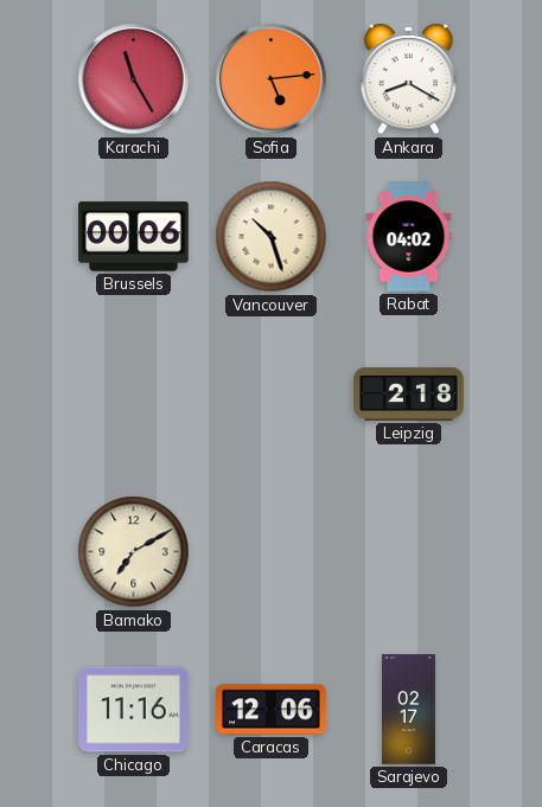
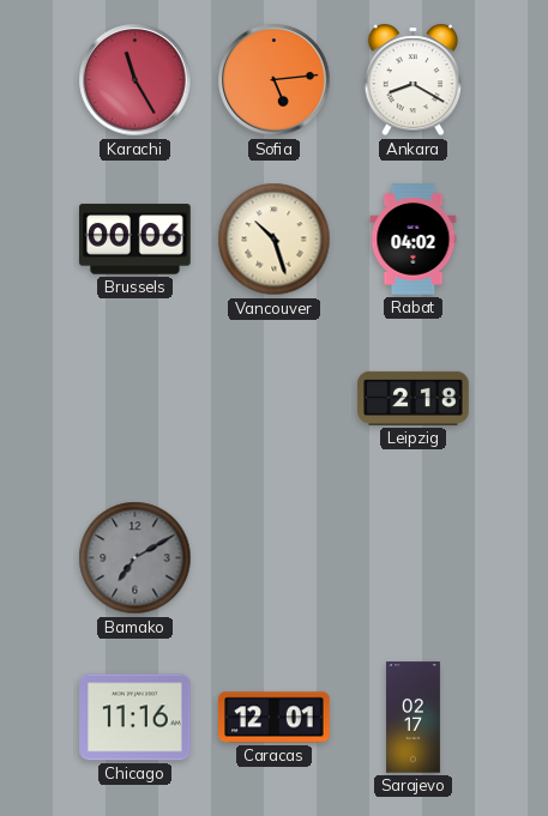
Bamako dial: cream -> grey (136, 558)
Caracas: 12:06 -> 12:01 (275, 718)
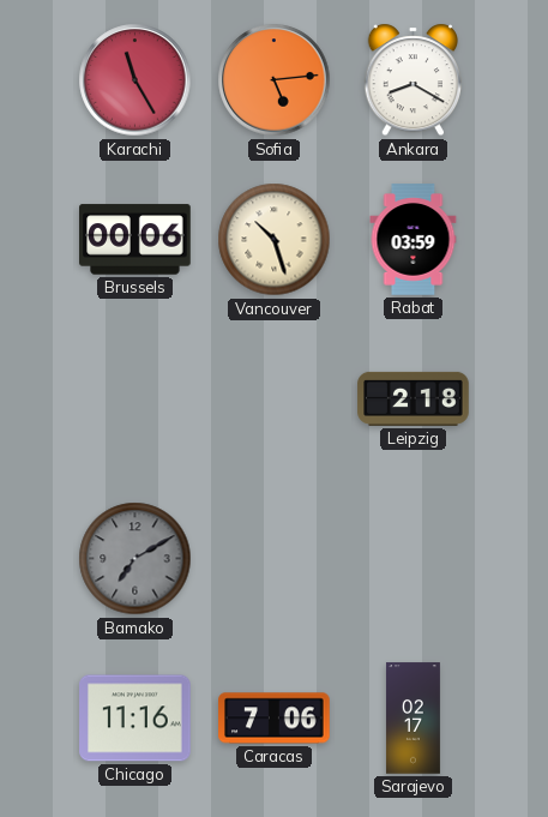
Rabat: 04:02 -> 03:59 (414, 240)
Caracas: 12:01 -> 7:06 (275, 719)
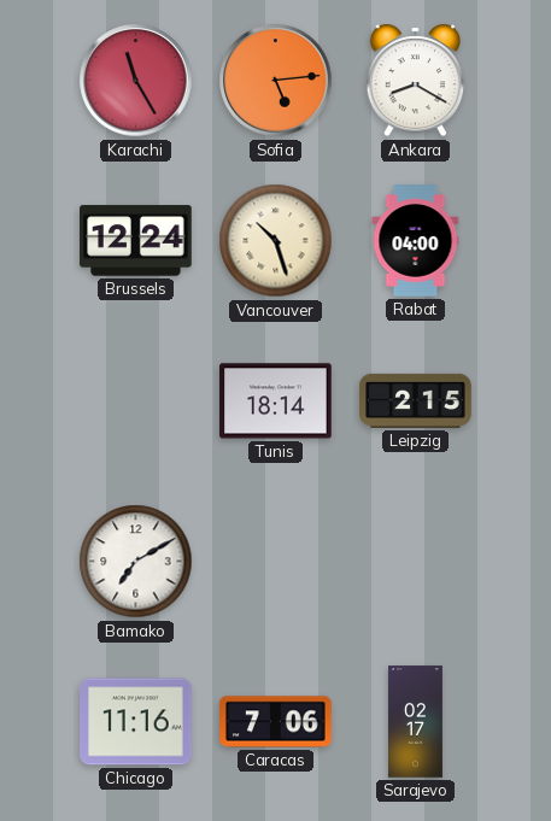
Brussels: 00:06 -> 12:24 (136, 241)
Rabat: 03:59 -> 04:00 (416, 241)
Tunis: none -> 18:14 (276, 401)
Leipzig: 2:18 -> 2:15 (416, 400)
Bamako dial: grey -> white (136, 562)
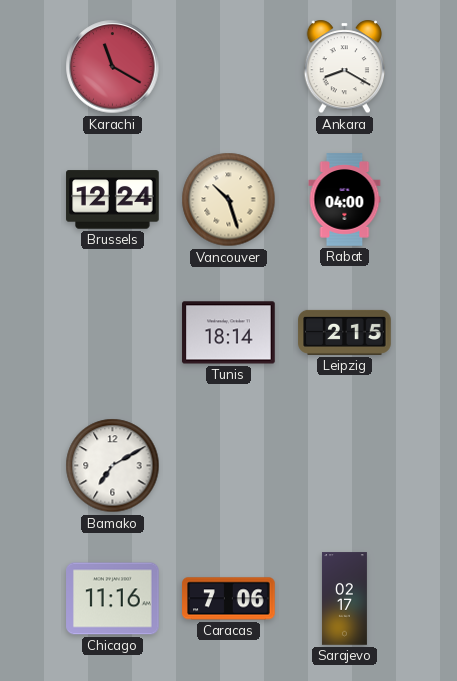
Karachi: 11:25 -> 11:20 (113, 67)
Sofia: 5:14 -> none (276, 81)
